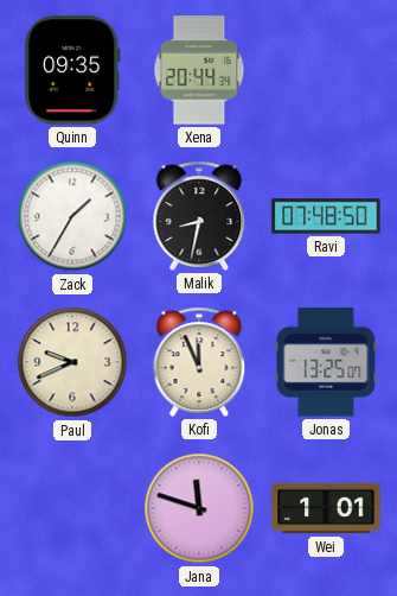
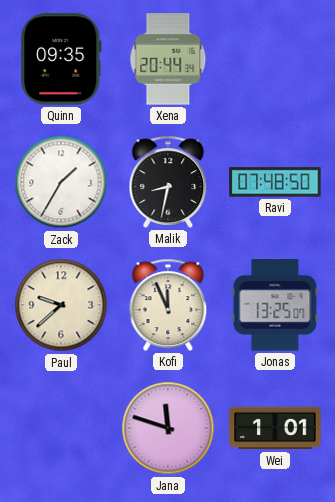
Paul: 9:41 -> 9:38 (61, 305)
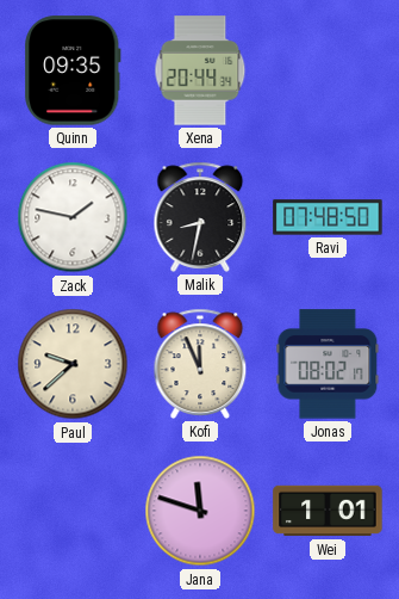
Zack: 1:35 -> 1:47 (73, 217)
Jonas: 13:25 -> 08:02 (328, 364)
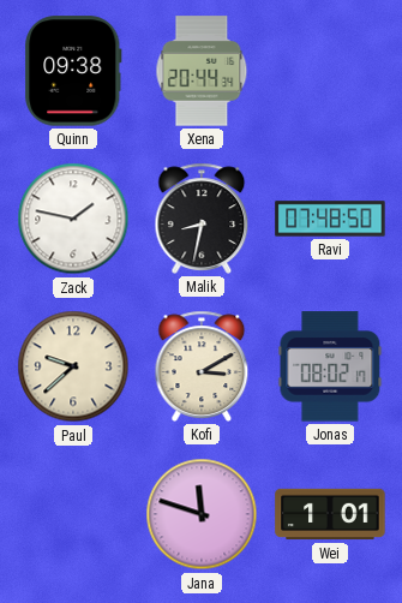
Quinn: 09:35 -> 09:38 (73, 71)
Kofi: 11:56 -> 3:10 (202, 366)
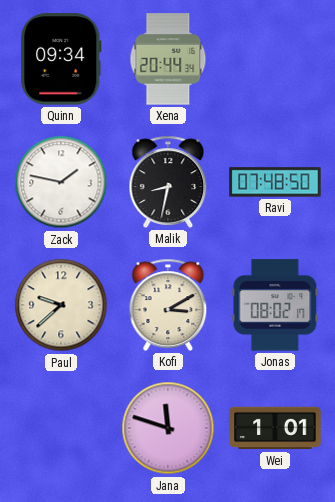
Quinn: 09:38 -> 09:34 (61, 59)
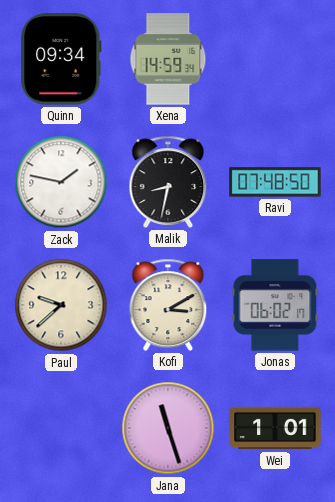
Xena: 20:44 -> 14:59 (168, 59)
Jonas: 08:02 -> 06:02 (275, 305)
Jana: 11:48 -> 11:27 (168, 428)
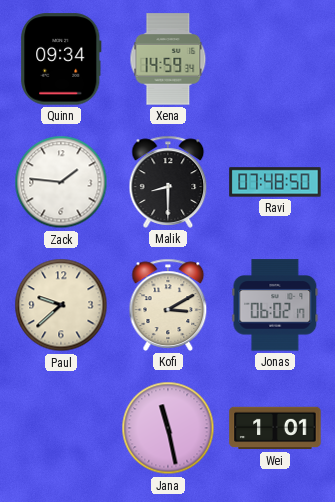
Zack: 1:47 -> 1:46 (61, 182)
Malik: 8:32 -> 8:30 (168, 182)
Jana: 11:27 -> 11:28 (168, 428)
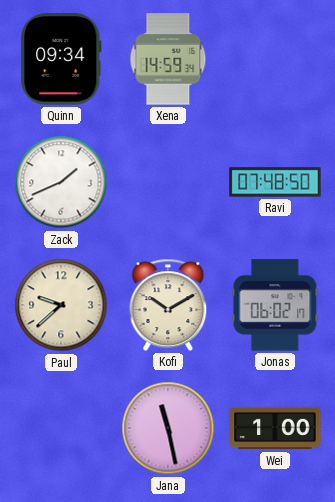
Zack: 1:46 -> 1:41 (61, 182)
Malik: 8:30 -> none (168, 182)
Kofi: 3:10 -> 10:10 (168, 305)
Wei: 1:01 -> 1:00 (275, 428)
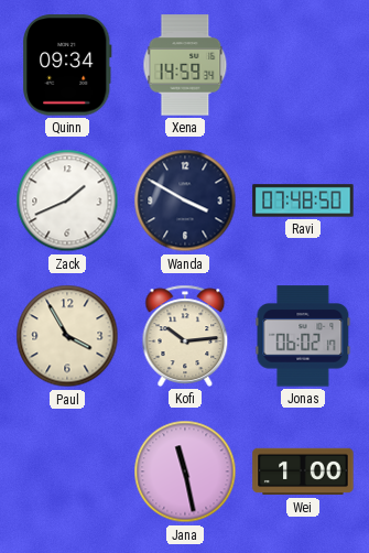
Wanda: none -> 3:50 (185, 200)
Paul: 9:38 -> 3:55 (67, 336)
Kofi: 10:10 -> 10:14 (185, 336)
